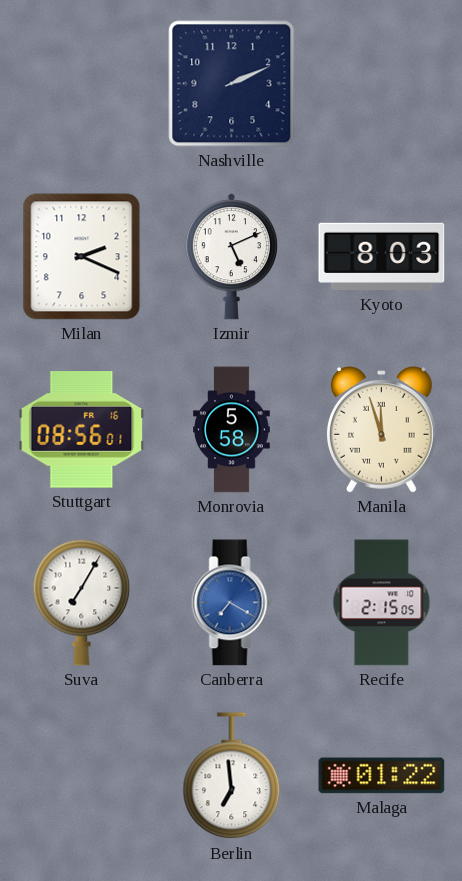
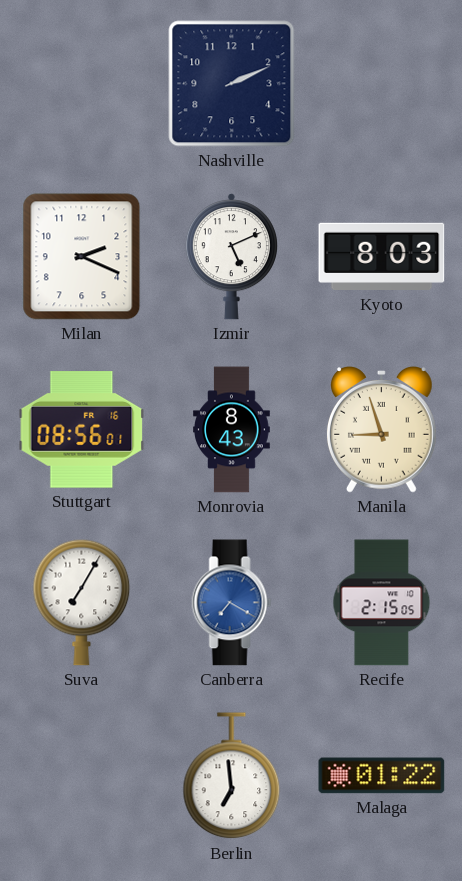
Monrovia: 5:58 -> 8:43 (232, 430)
Manila: 11:57 -> 8:57 (381, 430)
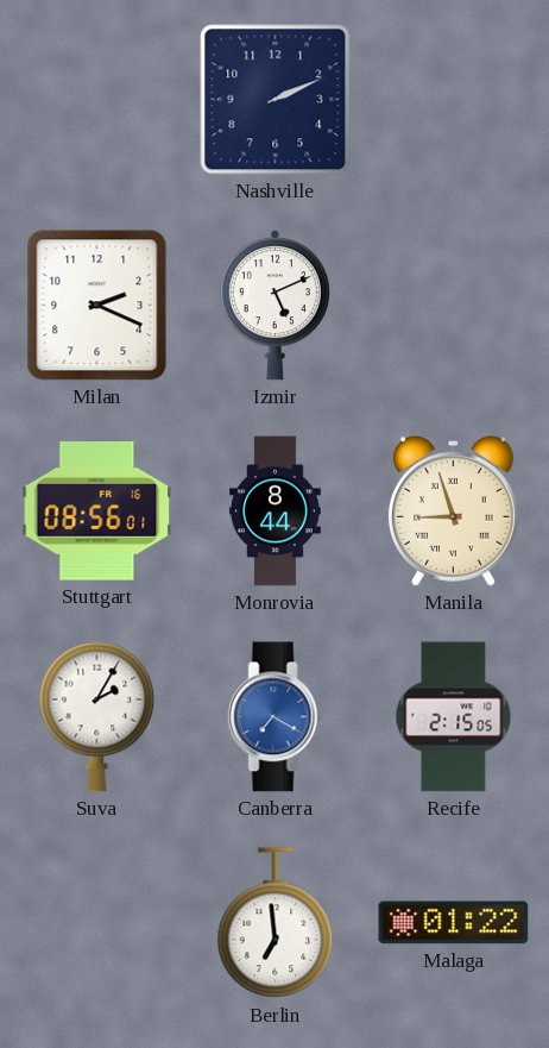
Kyoto: 8:03 -> none (382, 257)
Monrovia: 8:43 -> 8:44 (276, 512)
Suva: 7:05 -> 2:05 (97, 716)
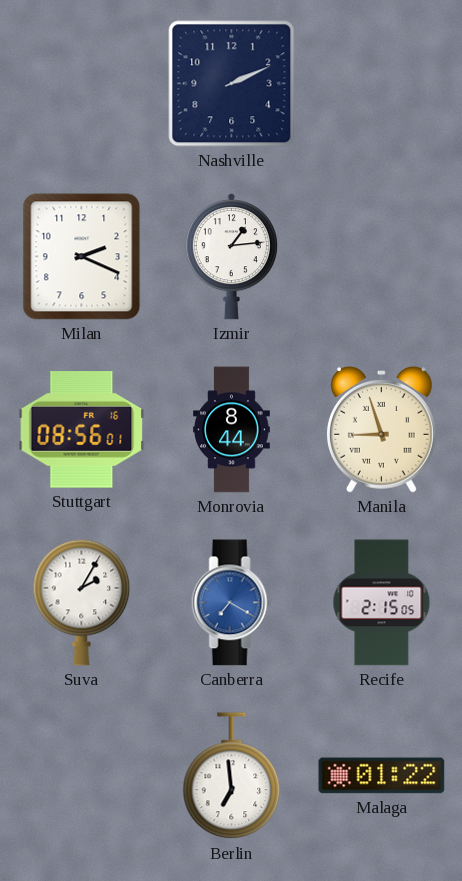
Izmir: 5:11 -> 1:14 (231, 257)
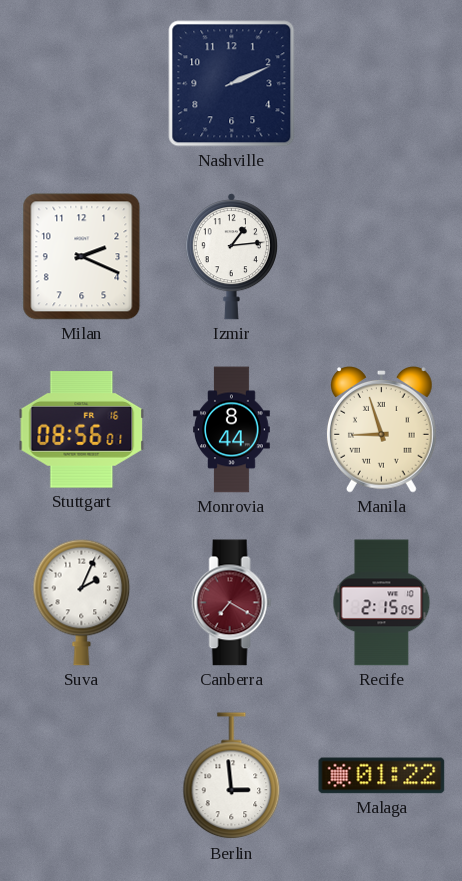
Suva: 2:05 -> 2:04 (82, 602)
Canberra dial: blue -> burgundy (232, 603)
Berlin: 6:59 -> 2:59 (232, 776)
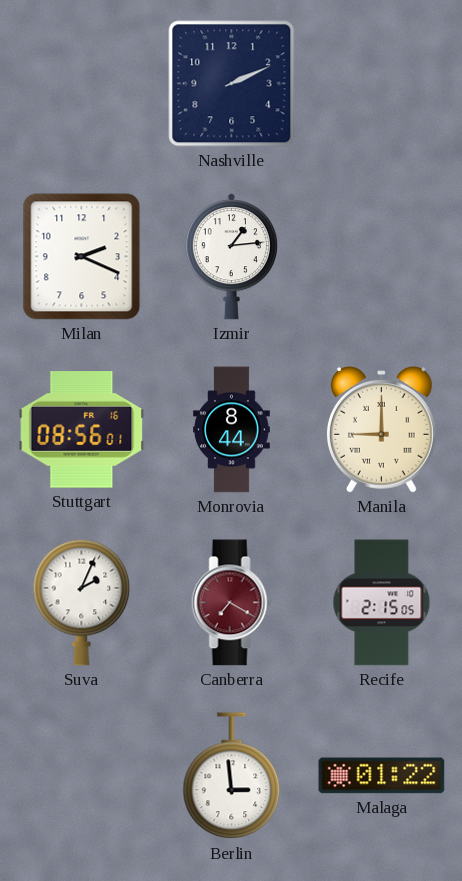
Manila: 8:57 -> 9:00 (381, 430)
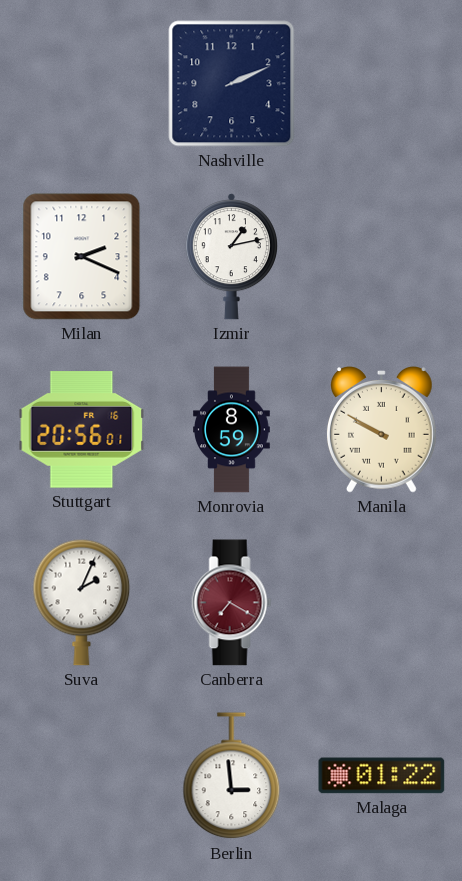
Izmir: 1:14 -> 1:13 (231, 257)
Stuttgart: 08:56 -> 20:56 (82, 430)
Monrovia: 8:44 -> 8:59 (232, 430)
Manila: 9:00 -> 9:50 (381, 430)
Recife: 2:15 -> none (382, 603)
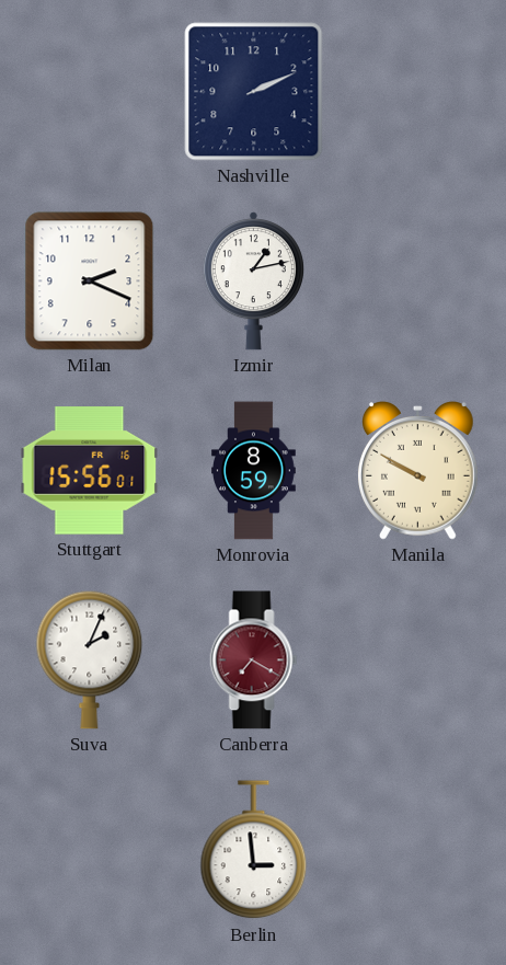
Stuttgart: 20:56 -> 15:56 (90, 471)
Malaga: 01:22 -> none (382, 776)
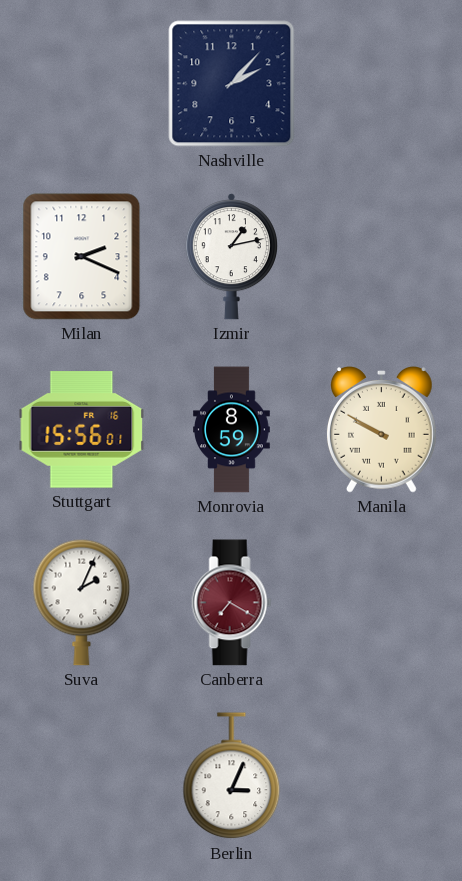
Nashville: 2:11 -> 2:07 (232, 84)
Berlin: 2:59 -> 3:04 (232, 776)
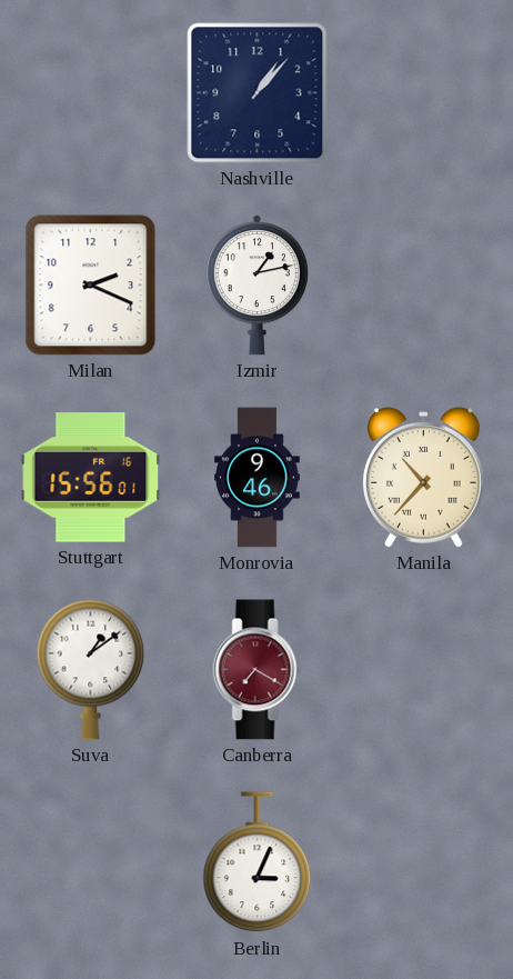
Nashville: 2:07 -> 1:07 (258, 93)
Monrovia: 8:59 -> 9:46 (258, 478)
Manila: 9:50 -> 10:37 (423, 478)
Suva: 2:04 -> 1:09 (91, 669)
